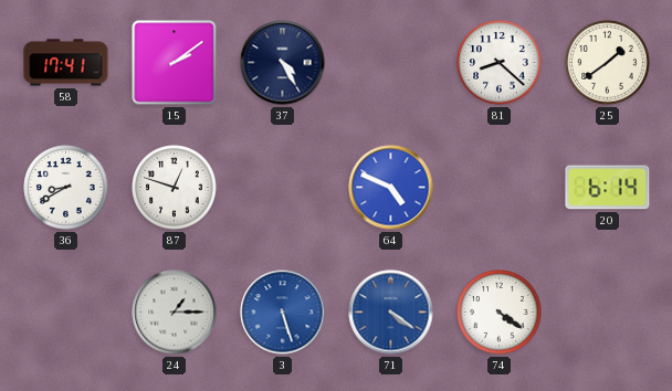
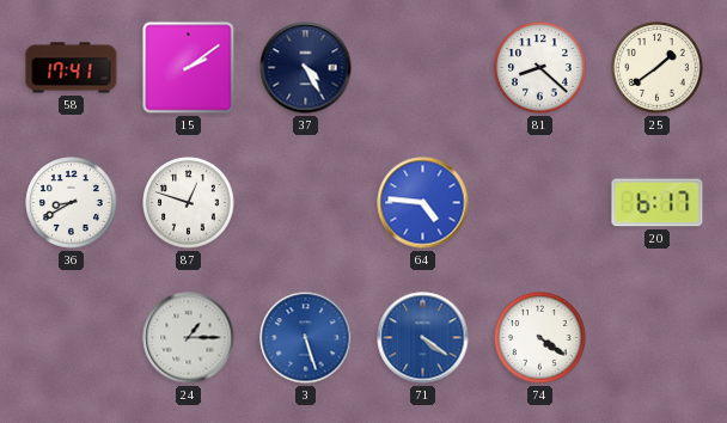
64: 4:49 -> 4:46 (423, 203)
20: 6:14 -> 6:17 (658, 203)
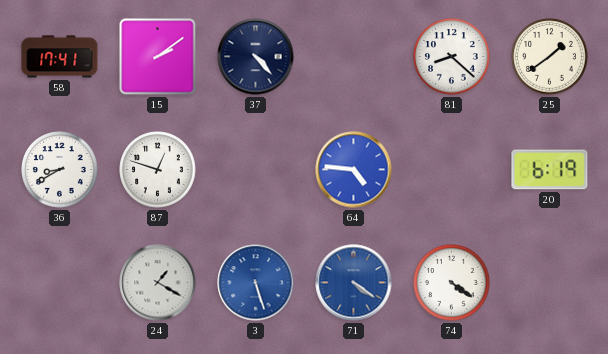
37: 4:25 -> 4:23 (256, 57)
20: 6:17 -> 6:19 (550, 170)
24: 1:15 -> 1:20 (158, 283)
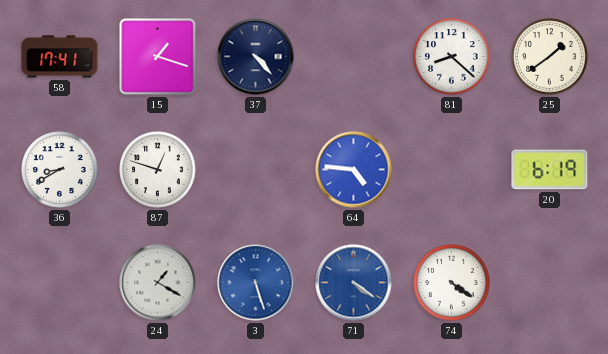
15: 2:09 -> 1:18 (158, 57)
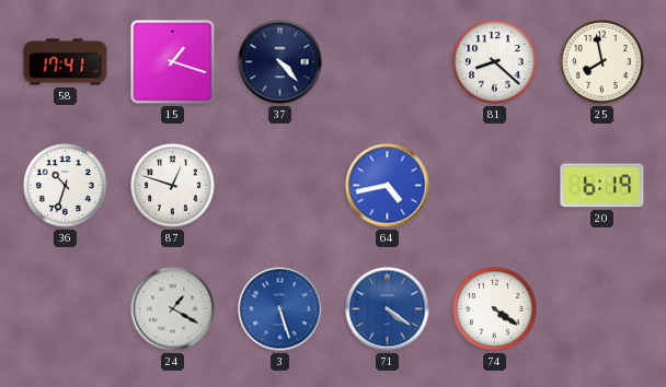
25: 1:39 -> 7:58 (602, 62)
36: 8:40 -> 10:33 (66, 186)
64: 4:46 -> 4:43 (388, 186)
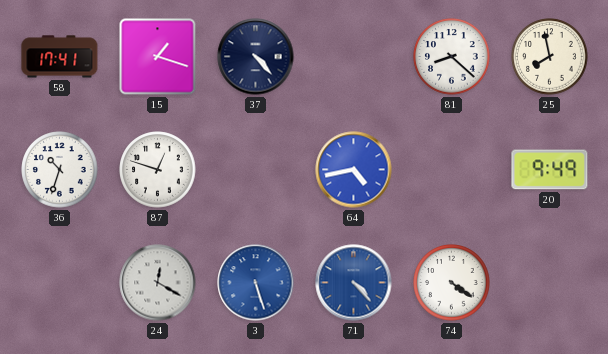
20: 6:19 -> 9:49 (550, 170)
24: 1:20 -> 12:20 (158, 283)
71: 4:21 -> 4:23 (354, 283)
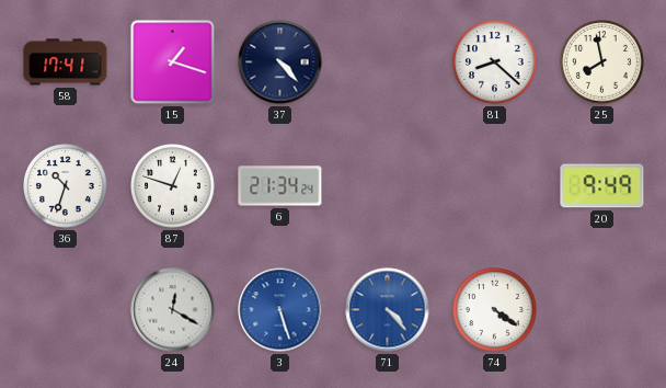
6: none -> 21:34 (280, 186)
64: 4:43 -> none (354, 170)
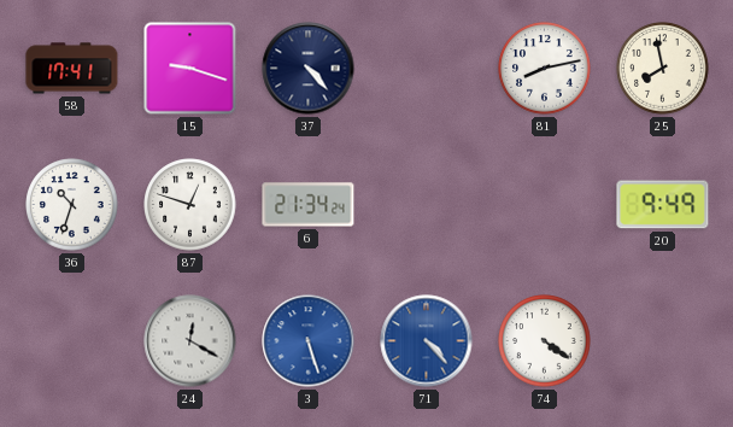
15: 1:18 -> 9:18 (190, 69)
81: 8:22 -> 8:13 (545, 69)
